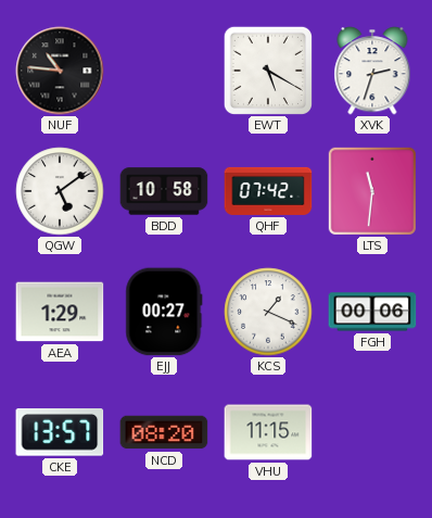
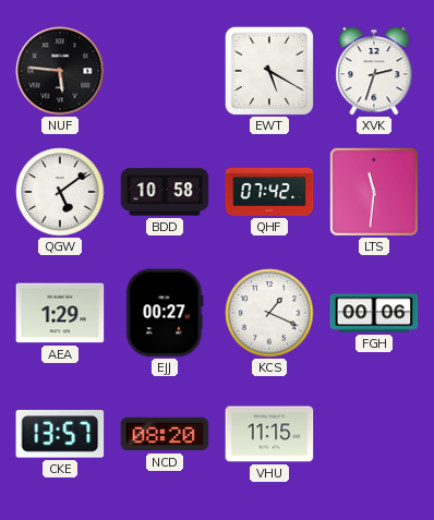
NUF: 10:46 -> 5:46 (60, 71)
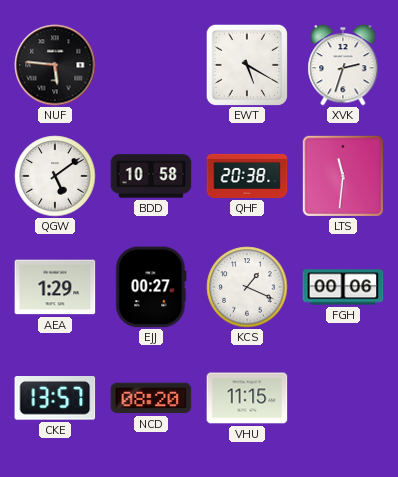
QHF: 07:42 -> 20:38 (247, 176)
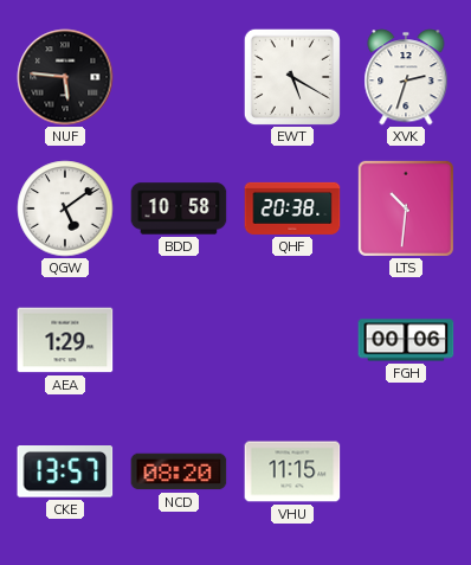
LTS: 11:31 -> 10:31 (406, 208)
EJJ: 00:27 -> none (151, 287)
KCS: 1:19 -> none (247, 287)
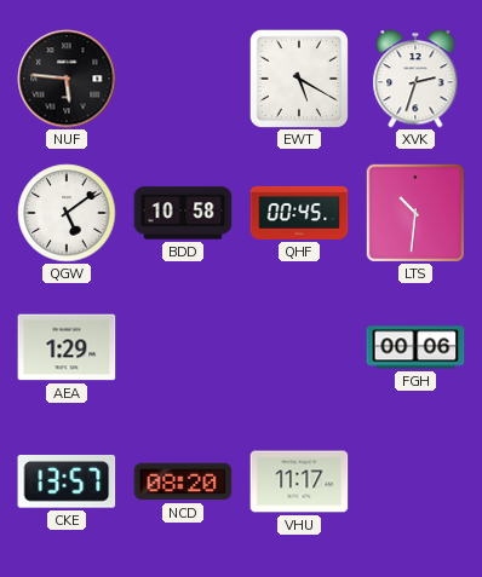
QHF: 20:38 -> 00:45 (299, 213)
VHU: 11:15 -> 11:17 (299, 481)
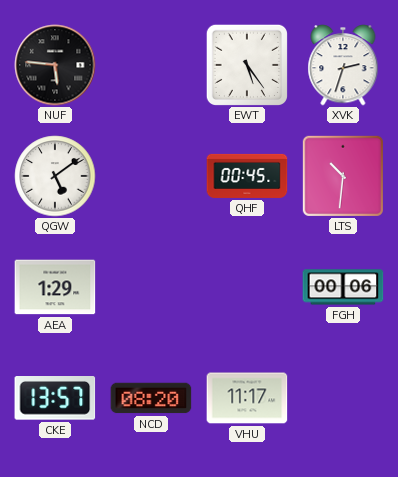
EWT: 5:20 -> 5:24 (246, 64)
BDD: 10:58 -> none (183, 213)
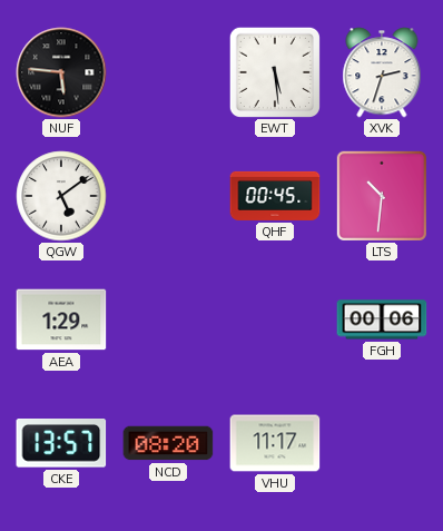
EWT: 5:24 -> 5:29 (274, 71)
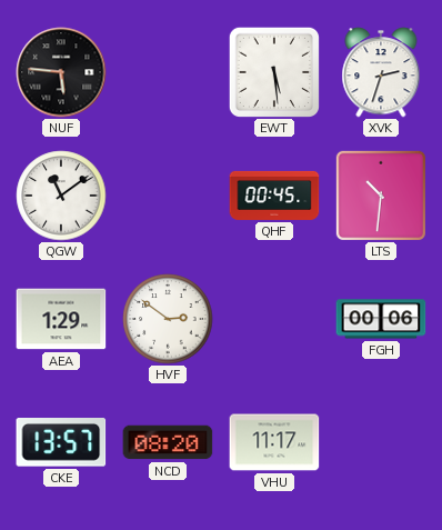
QGW: 5:09 -> 11:09 (61, 196)
HVF: none -> 2:51 (168, 319)
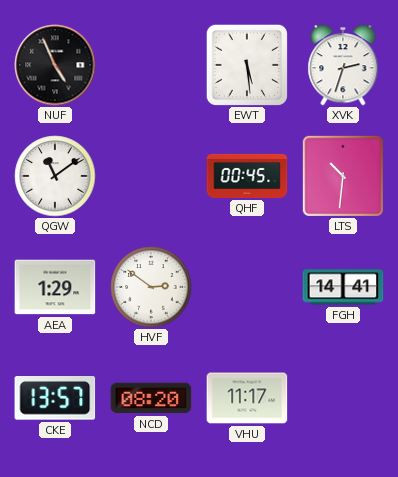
NUF: 5:46 -> 4:56 (55, 65)
FGH: 00:06 -> 14:41 (343, 287)
